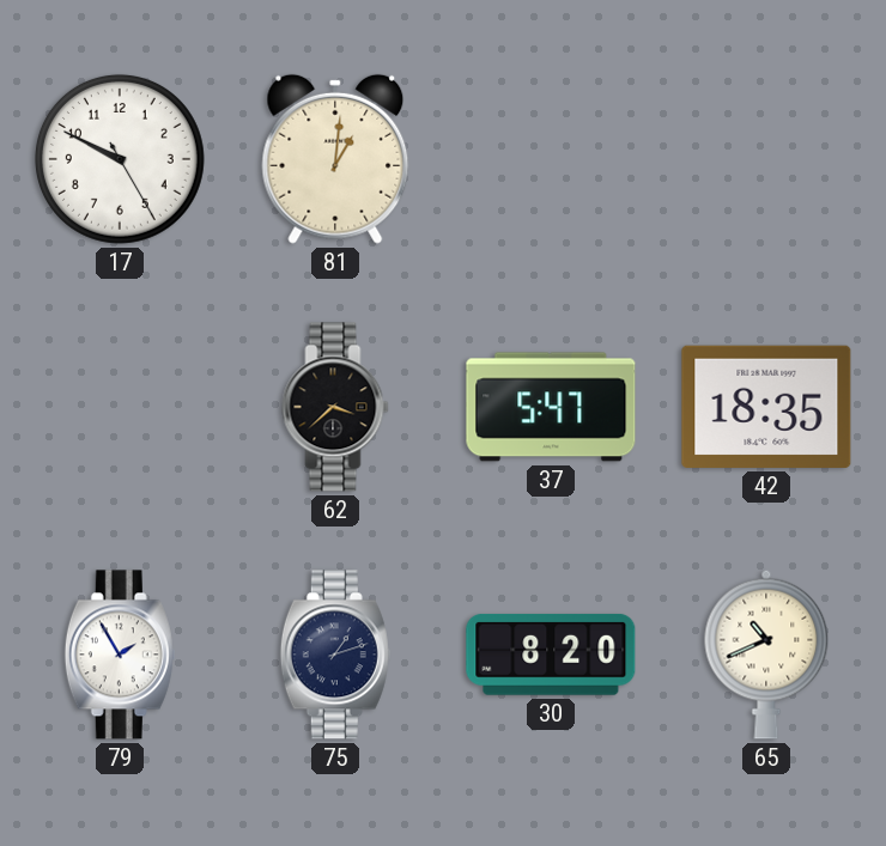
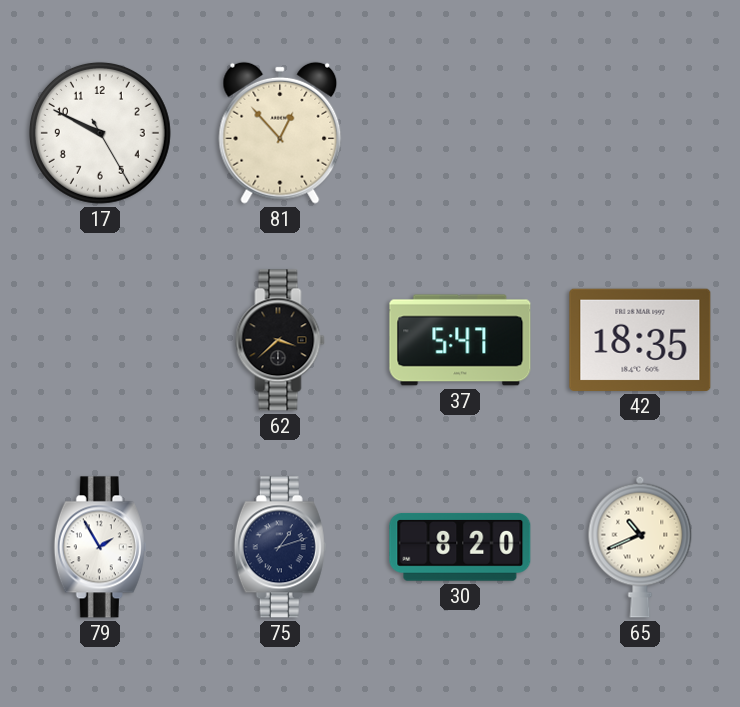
81: 1:01 -> 12:53 (280, 133)
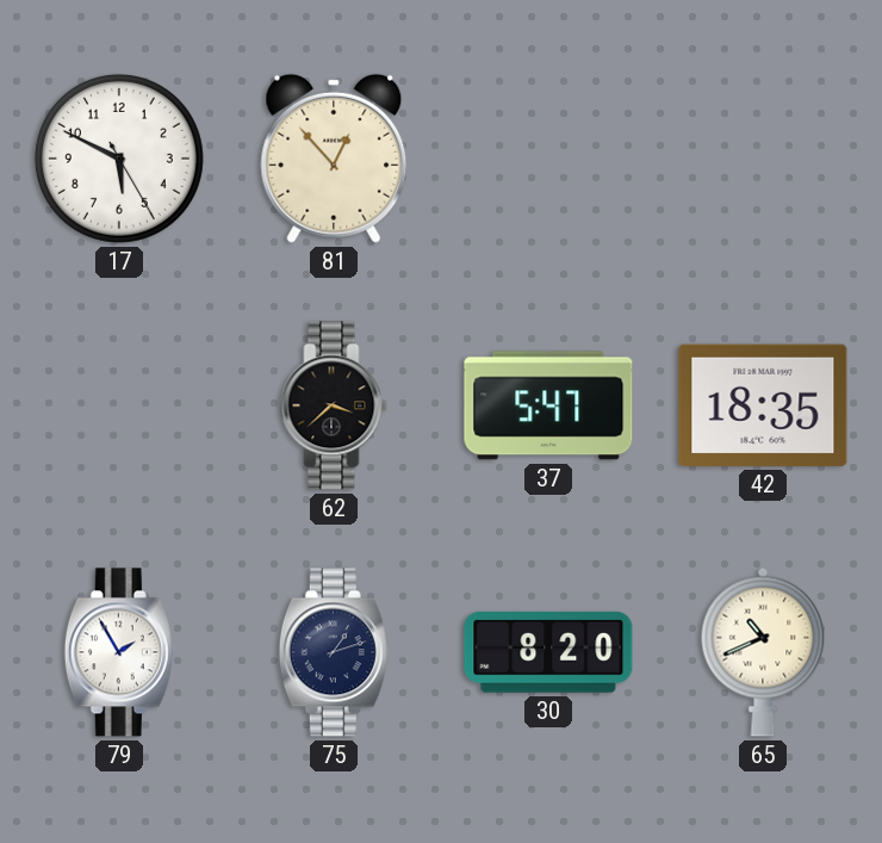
17: 9:49 -> 5:49 (119, 159)
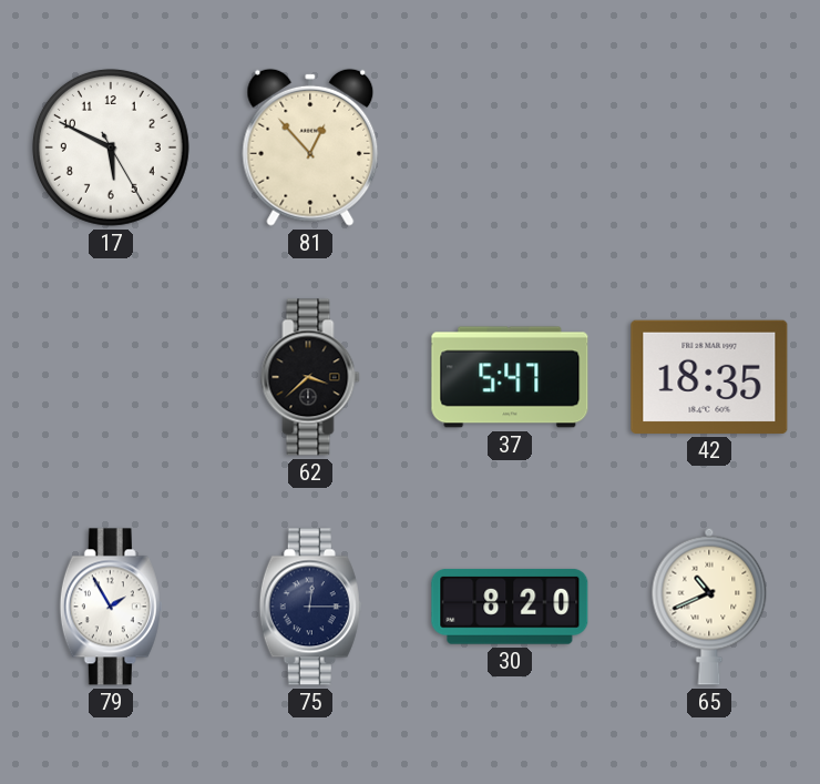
75: 1:12 -> 12:15 (310, 607)
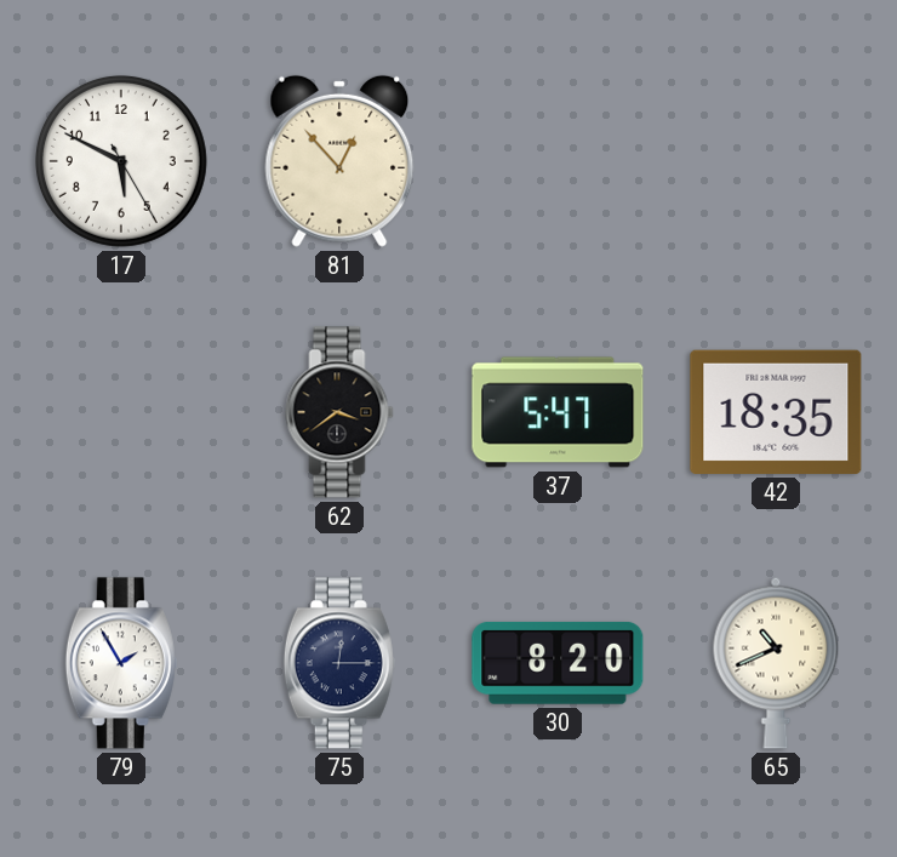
62: 3:38 -> 3:39 (339, 412)
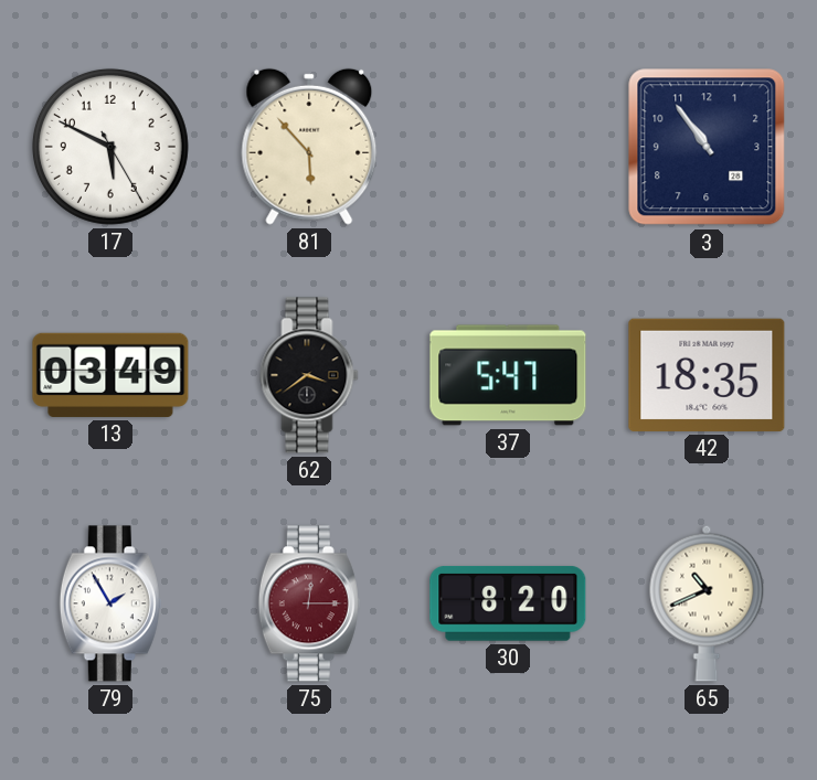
81: 12:53 -> 5:53 (309, 147)
3: none -> 10:54 (707, 147)
13: none -> 03:49 (110, 375)
75 dial: navy -> burgundy (309, 603)
